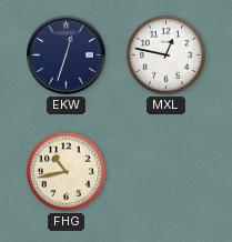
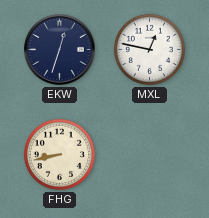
FHG: 10:43 -> 8:43 (59, 154)
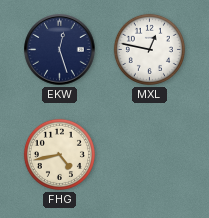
EKW: 12:33 -> 12:27 (60, 50)
FHG: 8:43 -> 4:43 (59, 154)
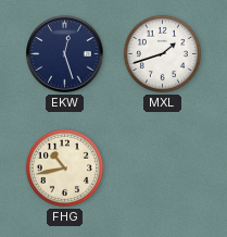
MXL: 12:47 -> 1:42 (162, 53)
FHG: 4:43 -> 10:43 (64, 167)
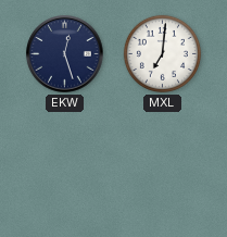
MXL: 1:42 -> 7:01 (162, 53)
FHG: 10:43 -> none (64, 167)
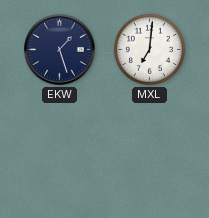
EKW: 12:27 -> 1:27 (60, 50)
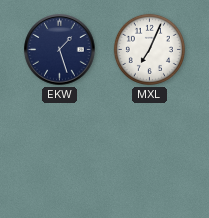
MXL: 7:01 -> 7:04 (149, 49)
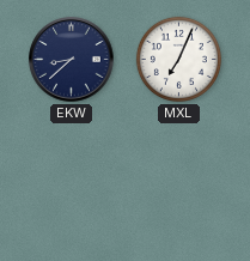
EKW: 1:27 -> 8:38 (72, 60)
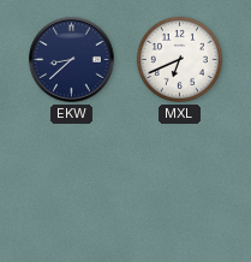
MXL: 7:04 -> 6:41 (179, 59)
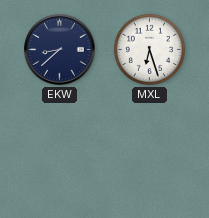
MXL: 6:41 -> 6:27 (149, 49)
